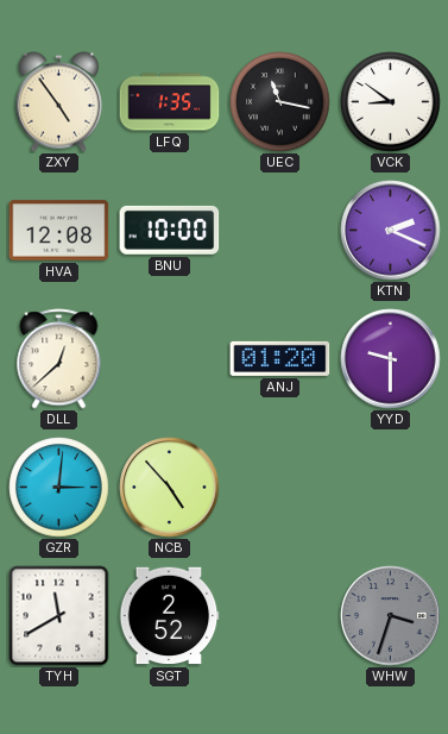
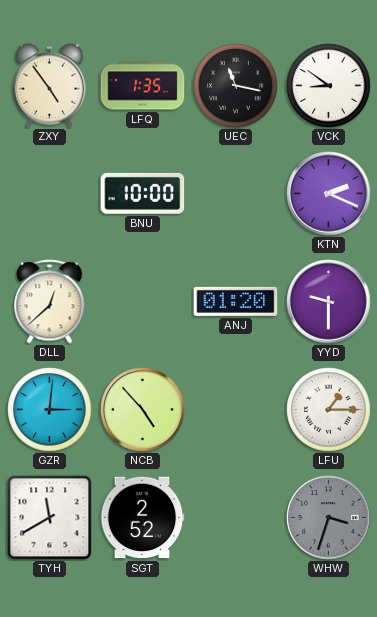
HVA: 12:08 -> none (59, 231)
LFU: none -> 1:15 (329, 410)
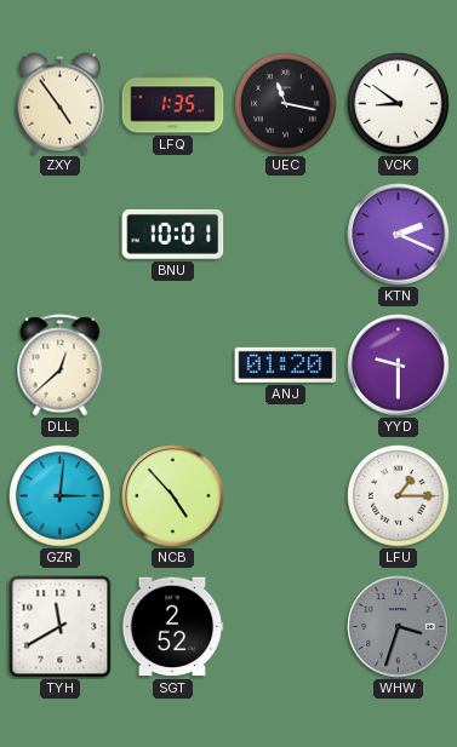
BNU: 10:00 -> 10:01 (173, 234)
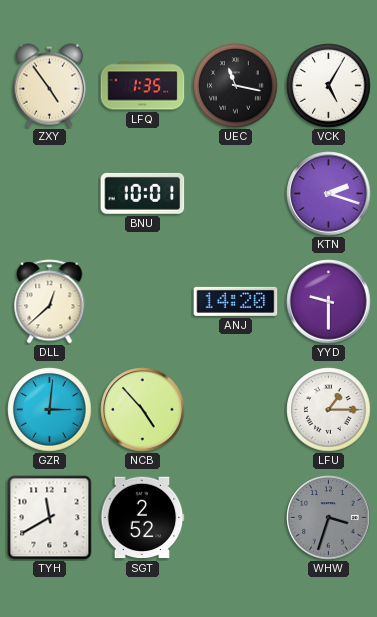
VCK: 8:51 -> 5:05 (329, 86)
KTN: 2:19 -> 2:18 (329, 194)
ANJ: 01:20 -> 14:20 (236, 301)
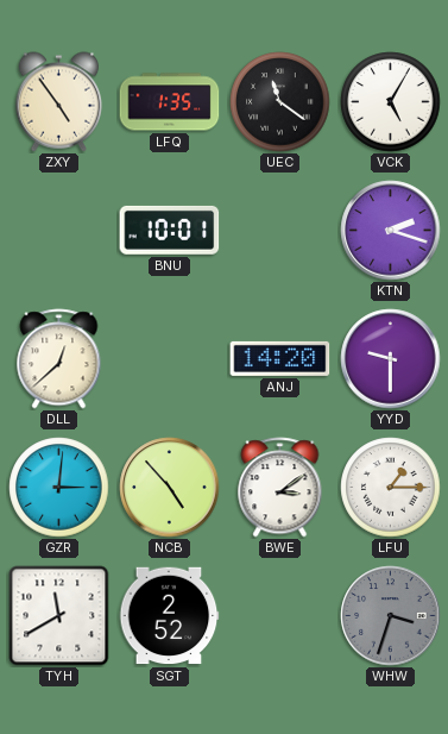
UEC: 11:17 -> 11:21 (280, 102)
BWE: none -> 3:09 (280, 488)
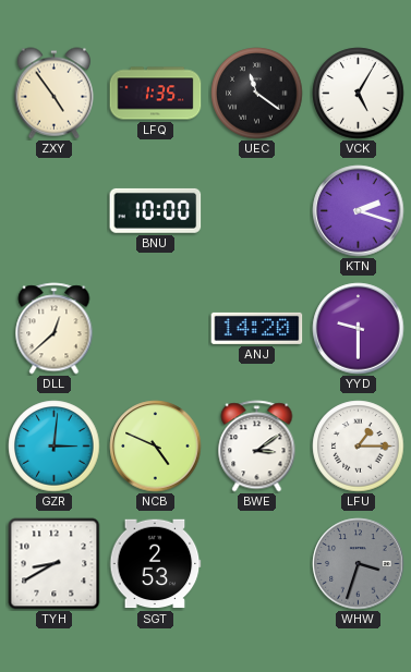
BNU: 10:01 -> 10:00 (156, 210)
NCB: 4:53 -> 4:49 (156, 447)
TYH: 11:40 -> 8:40 (55, 564)
SGT: 2:52 -> 2:53 (155, 564)
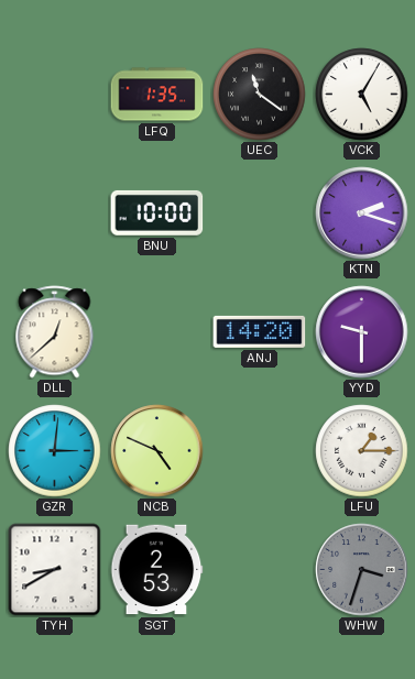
ZXY: 4:54 -> none (53, 94)
BWE: 3:09 -> none (257, 447)
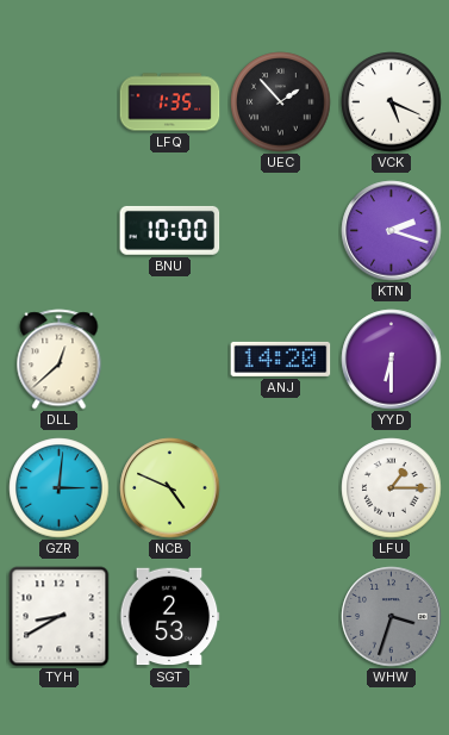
UEC: 11:21 -> 1:53 (281, 102)
VCK: 5:05 -> 5:19 (392, 102)
YYD: 9:30 -> 6:30 (392, 360)
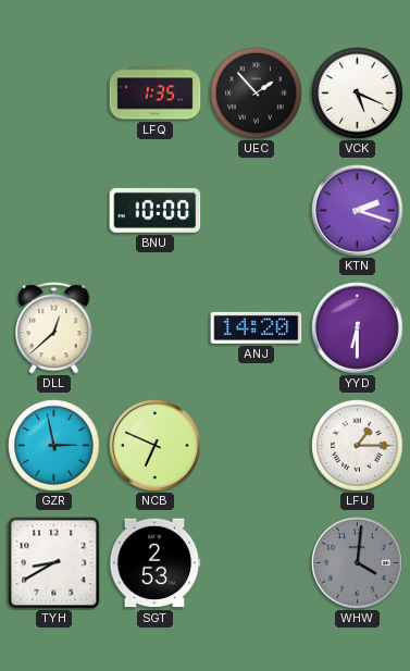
GZR: 3:01 -> 2:58 (54, 446)
NCB: 4:49 -> 6:49 (156, 446)
WHW: 3:33 -> 4:01 (358, 563)
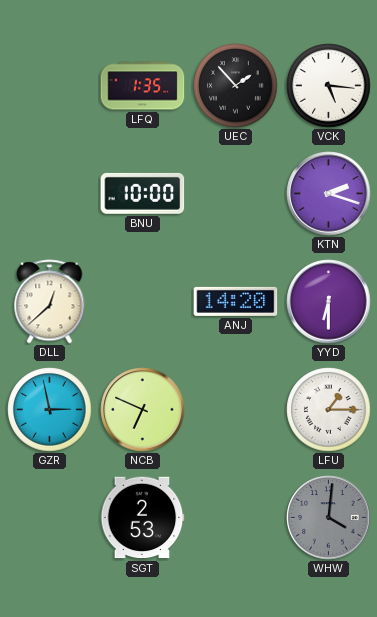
VCK: 5:19 -> 5:16 (329, 86)
TYH: 8:40 -> none (54, 563)
